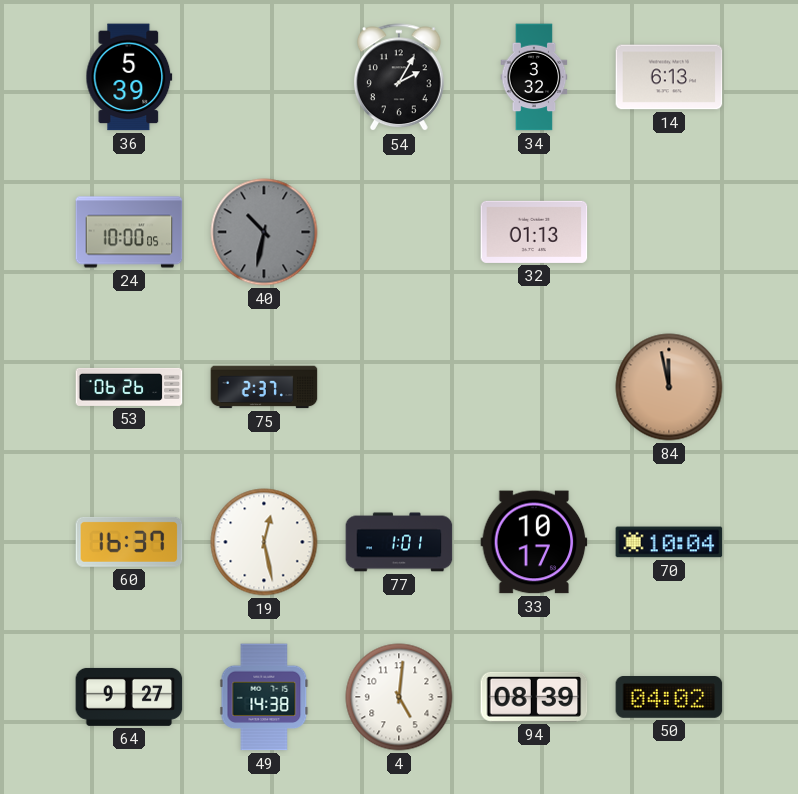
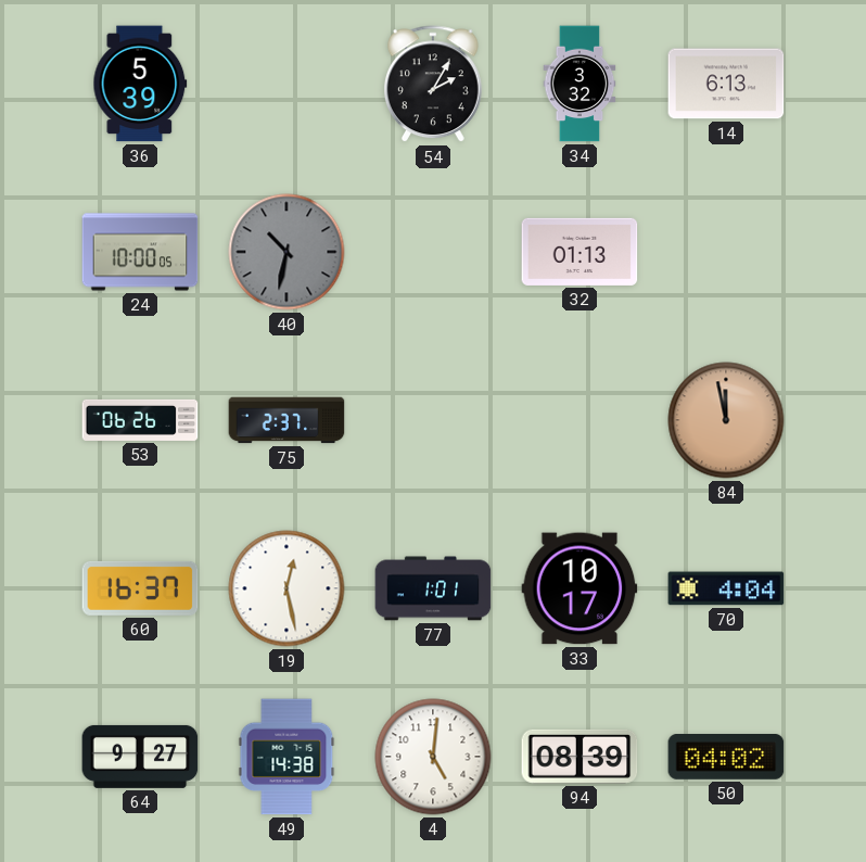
70: 10:04 -> 4:04 (726, 588)
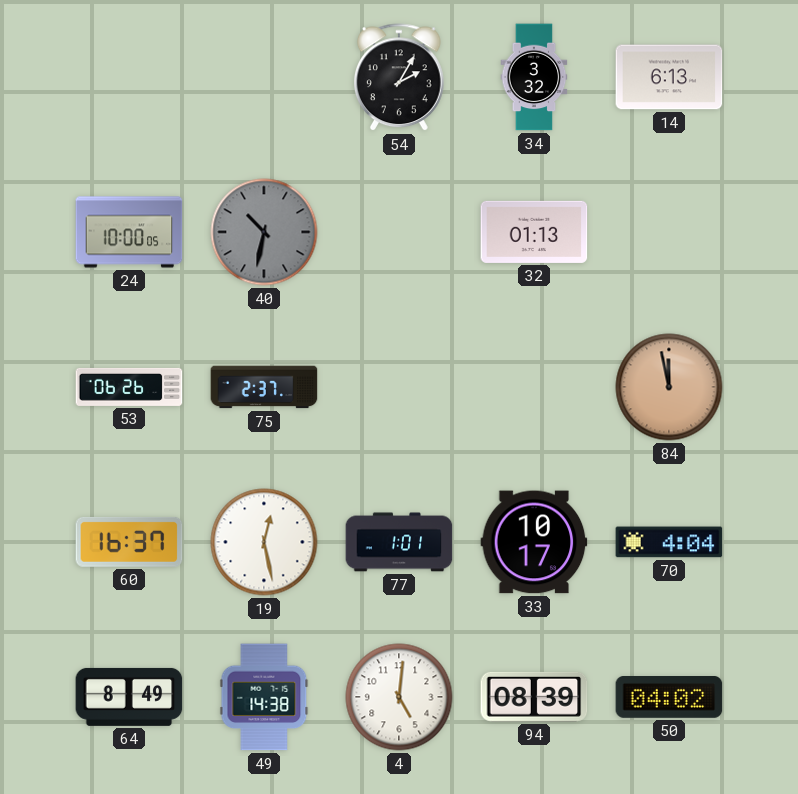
36: 5:39 -> none (140, 84)
64: 9:27 -> 8:49 (129, 697)
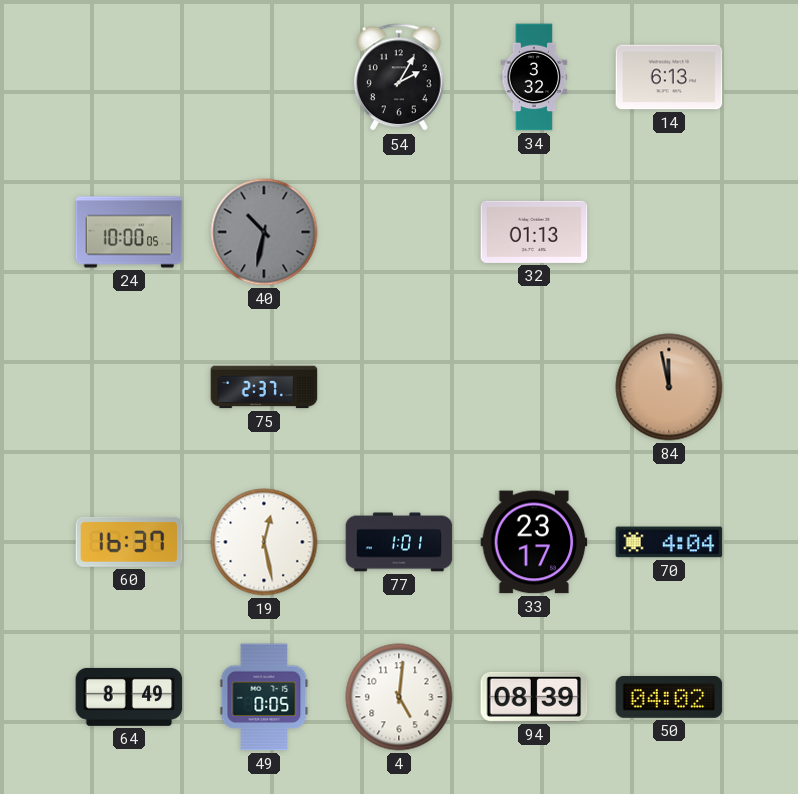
53: 06:26 -> none (129, 387)
33: 10:17 -> 23:17 (534, 542)
49: 14:38 -> 0:05 (264, 697)
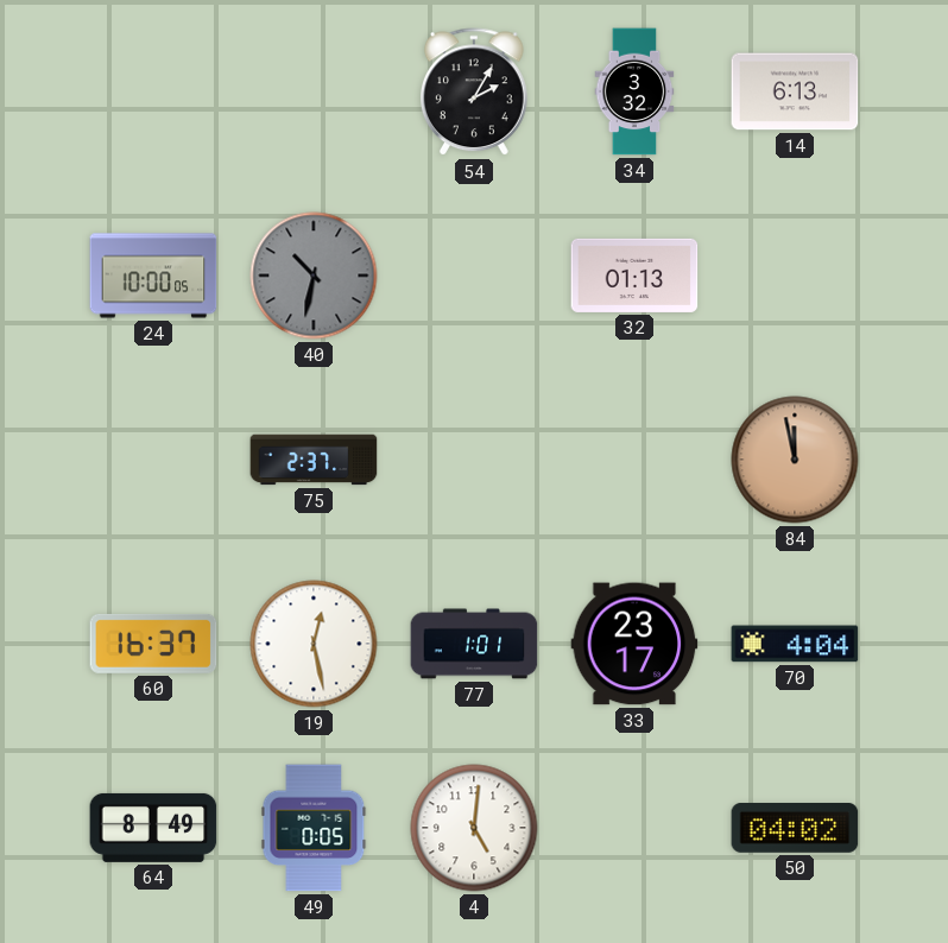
94: 08:39 -> none (534, 697)
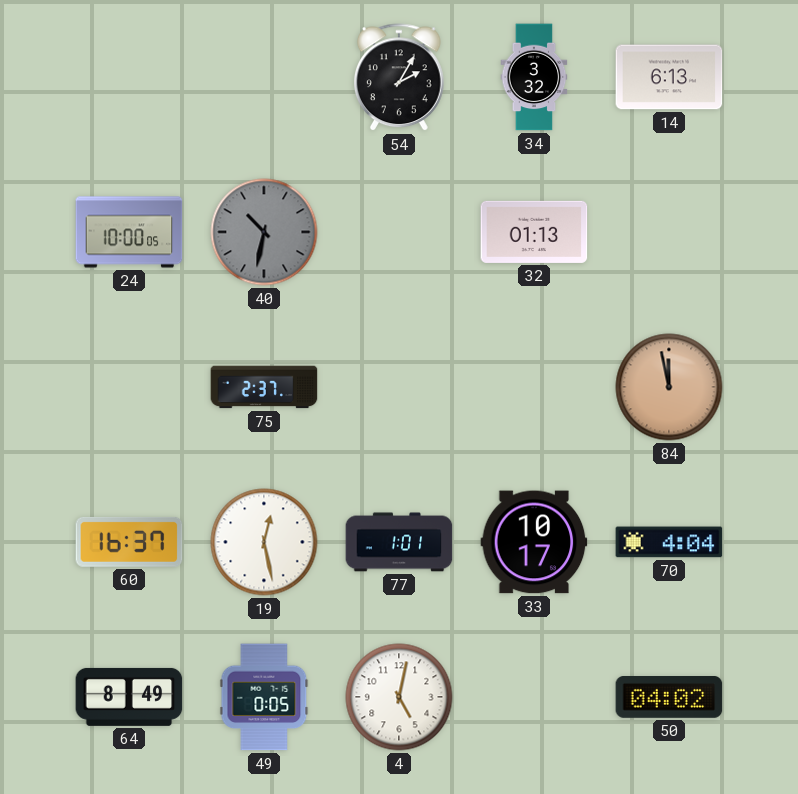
33: 23:17 -> 10:17 (534, 542)
4: 5:01 -> 5:02 (399, 697)
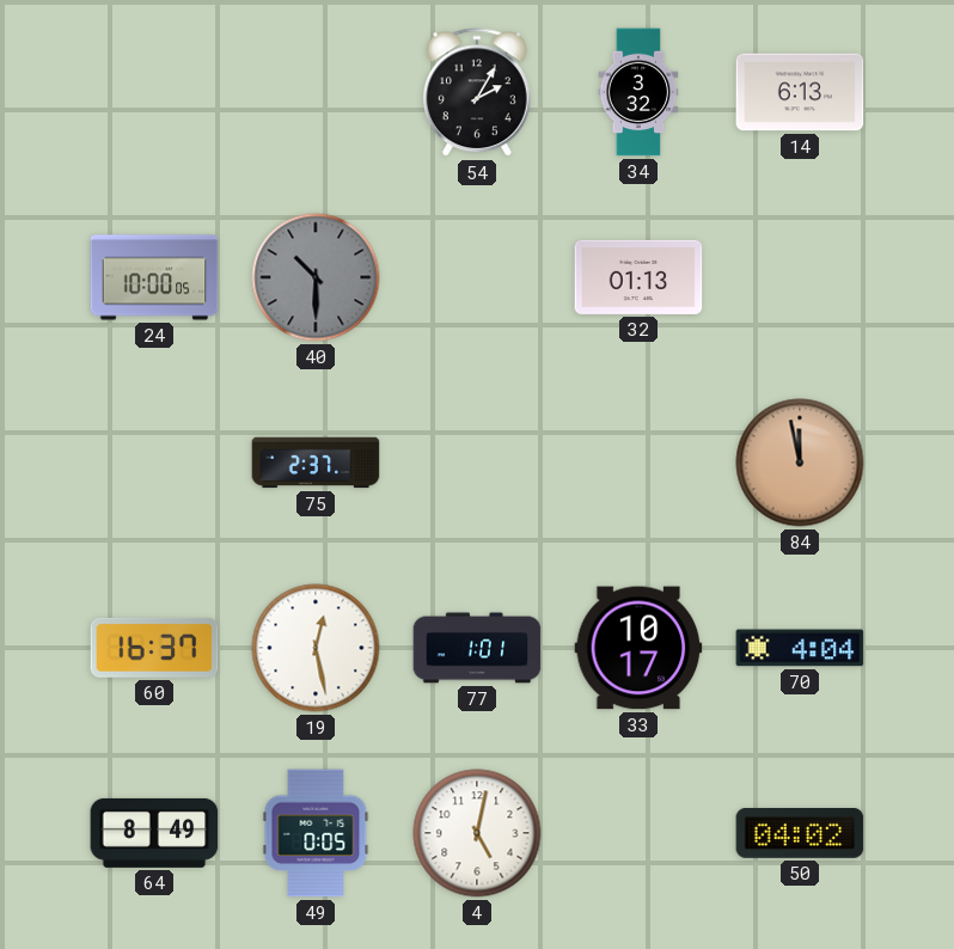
40: 10:32 -> 10:30 (316, 277)
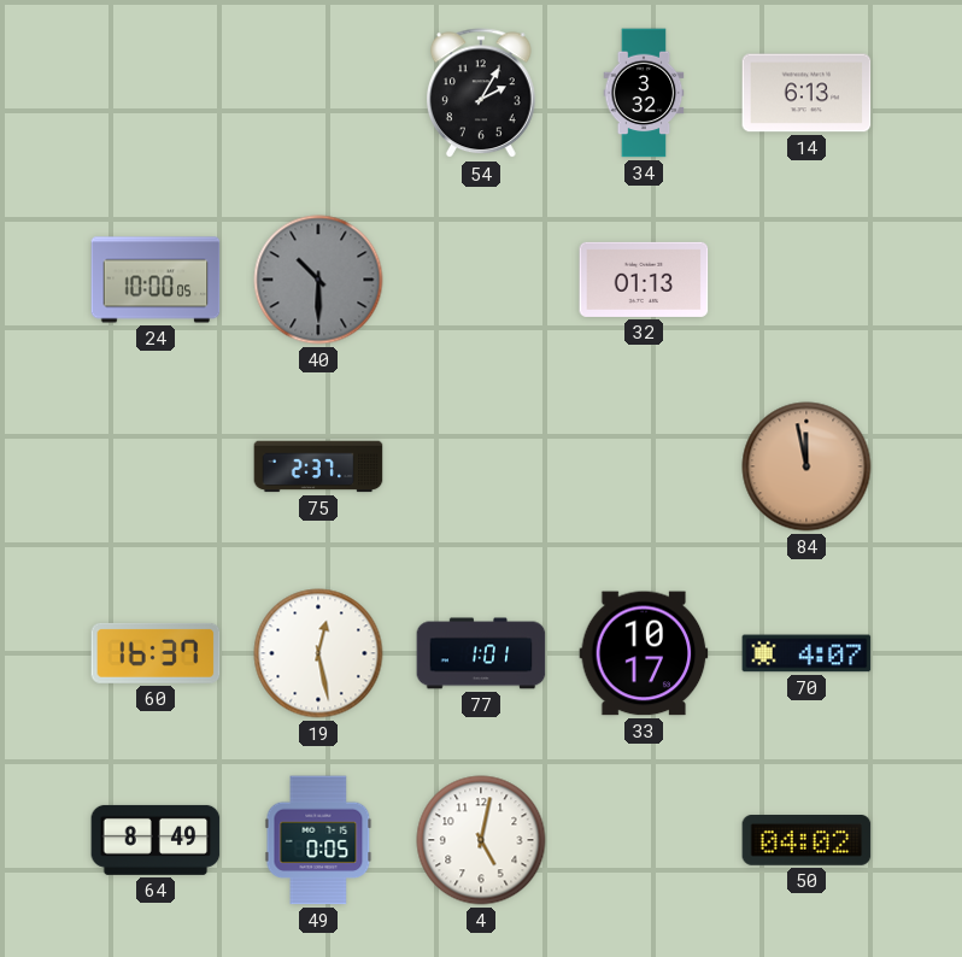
70: 4:04 -> 4:07 (806, 653)
